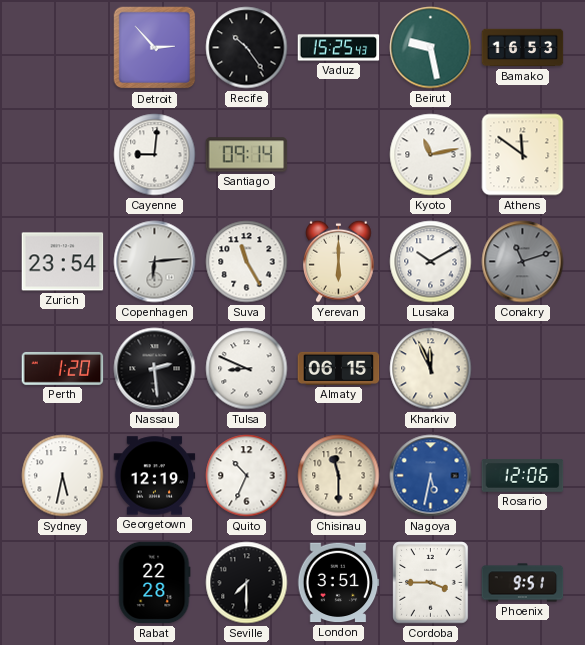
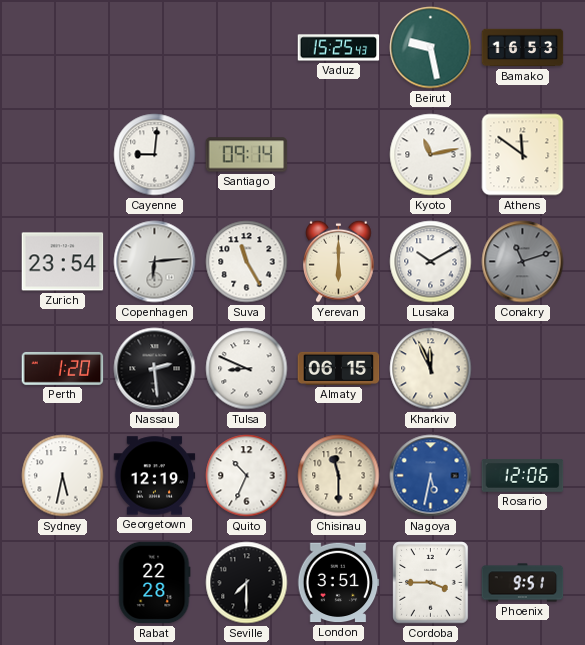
Detroit: 2:53 -> none (155, 48)
Recife: 10:24 -> none (247, 48)
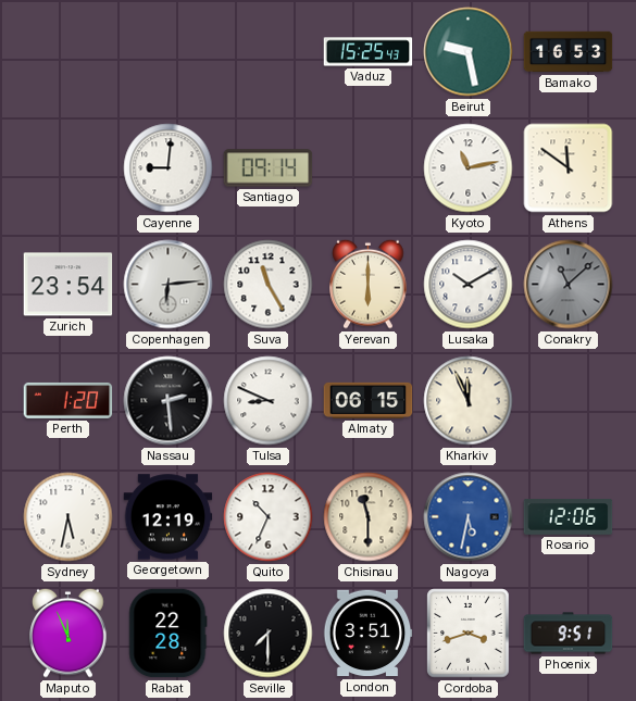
Conakry: 11:12 -> 11:08 (569, 285)
Maputo: none -> 11:56 (68, 633)
Cordoba: 3:45 -> 3:42 (469, 634)
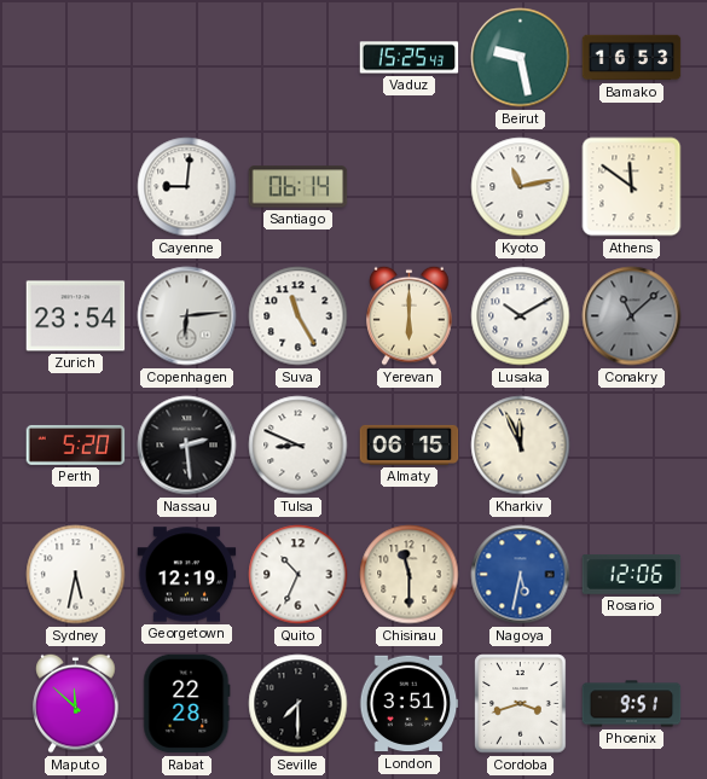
Santiago: 09:14 -> 06:14 (299, 187)
Perth: 1:20 -> 5:20 (76, 444)
Maputo: 11:56 -> 11:52 (76, 703)
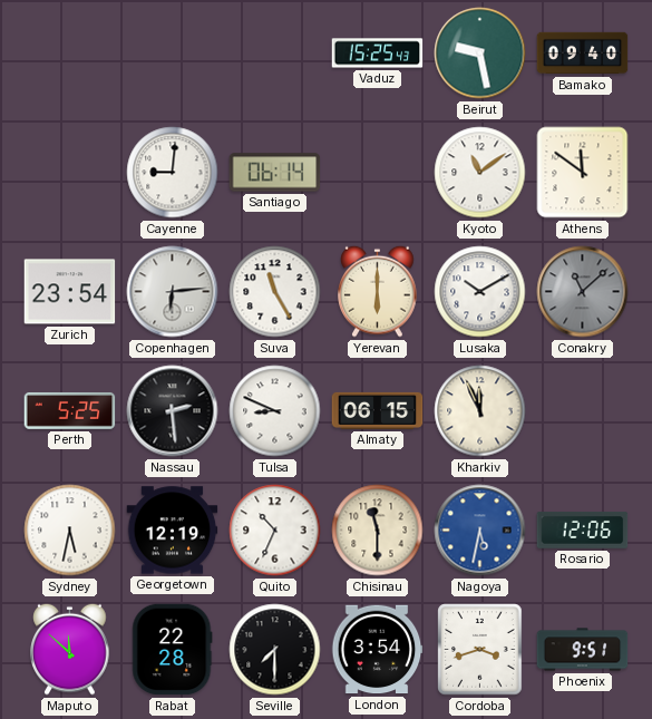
Bamako: 16:53 -> 09:40 (583, 54)
Kyoto: 11:13 -> 11:09 (480, 173)
Perth: 5:20 -> 5:25 (70, 410)
London: 3:51 -> 3:54 (377, 650)
